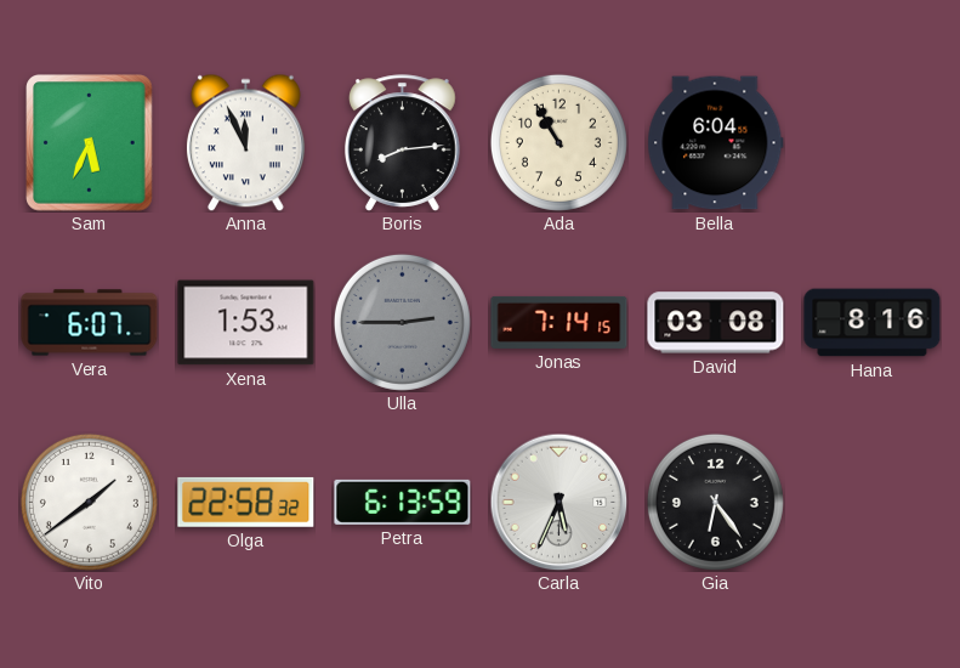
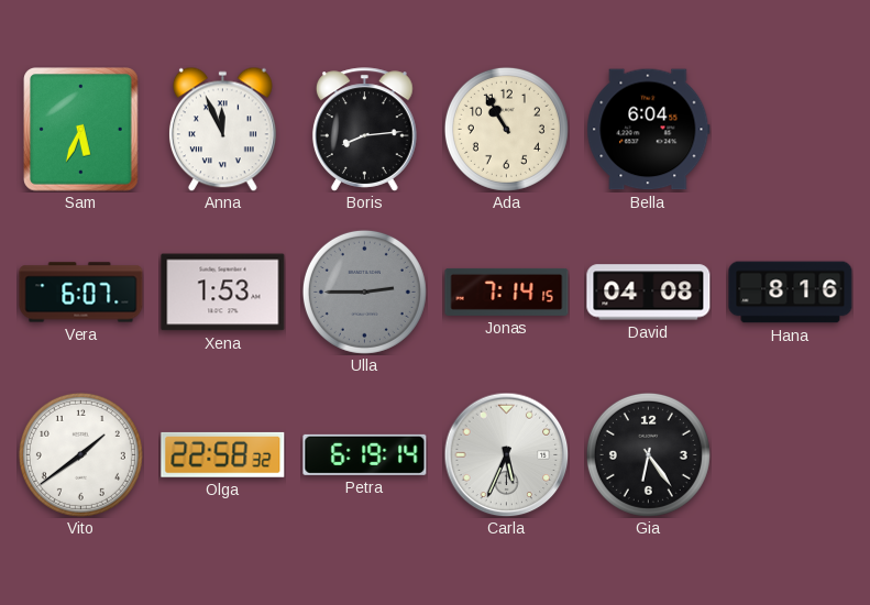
David: 03:08 -> 04:08 (649, 293)
Petra: 6:13 -> 6:19 (365, 454)
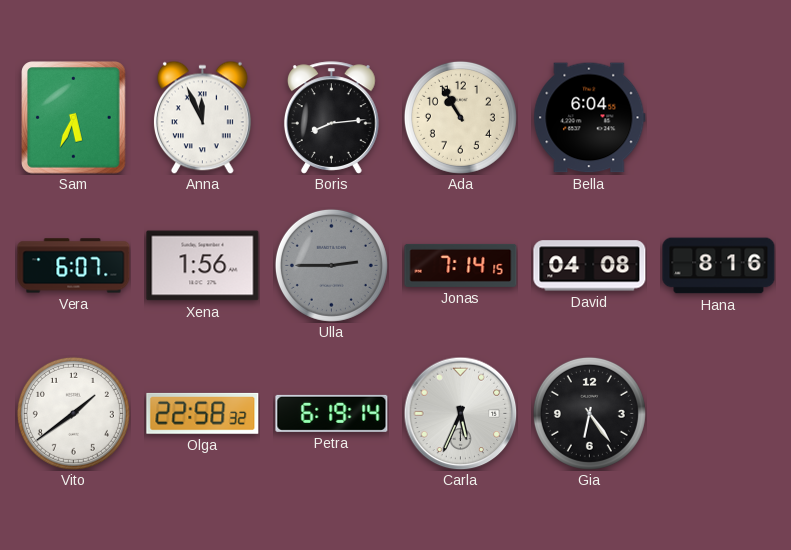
Xena: 1:53 -> 1:56 (203, 266)
